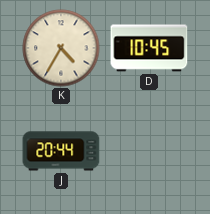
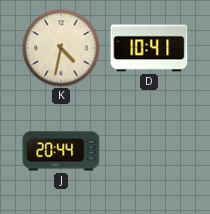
K: 4:35 -> 4:32 (61, 48)
D: 10:45 -> 10:41 (149, 48)
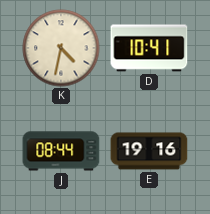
J: 20:44 -> 08:44 (61, 151)
E: none -> 19:16 (149, 151)
